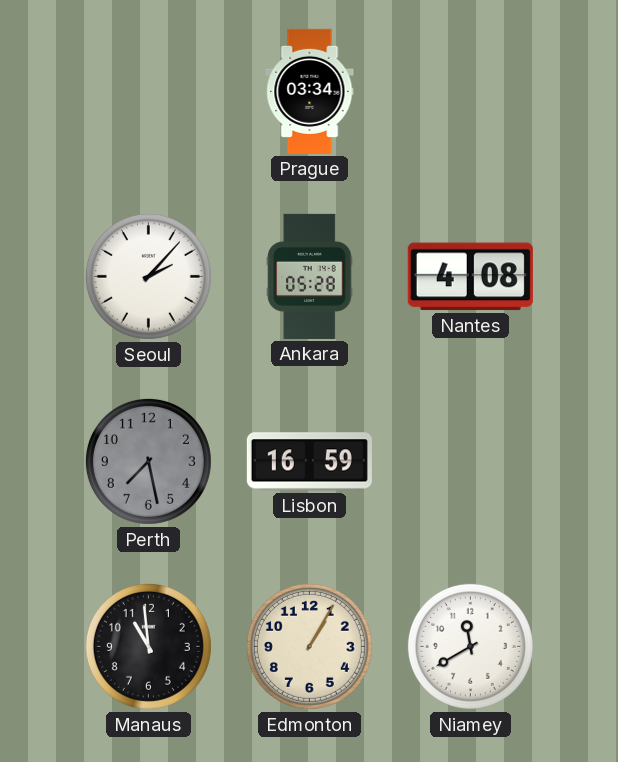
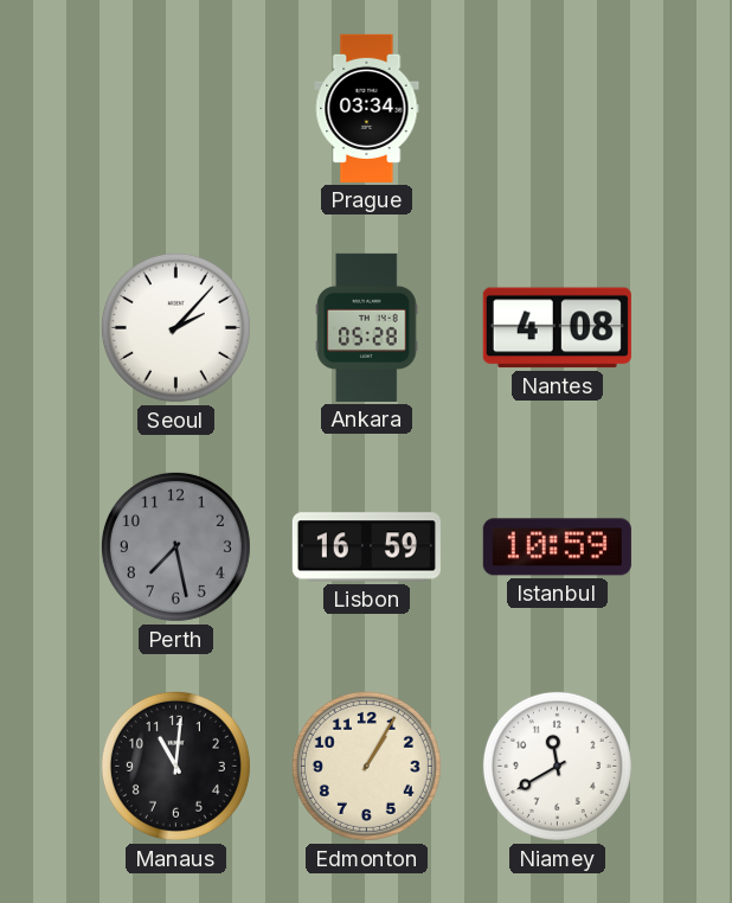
Istanbul: none -> 10:59 (557, 547)
Manaus: 10:59 -> 11:01 (175, 766)
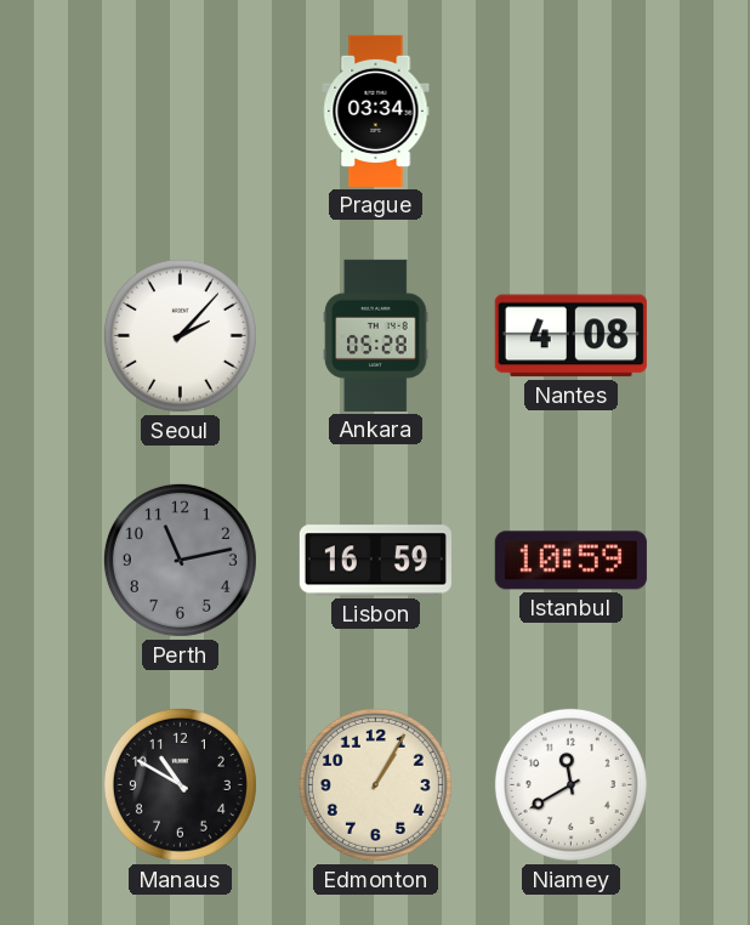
Perth: 7:28 -> 11:13 (180, 560)
Manaus: 11:01 -> 10:50 (180, 784)
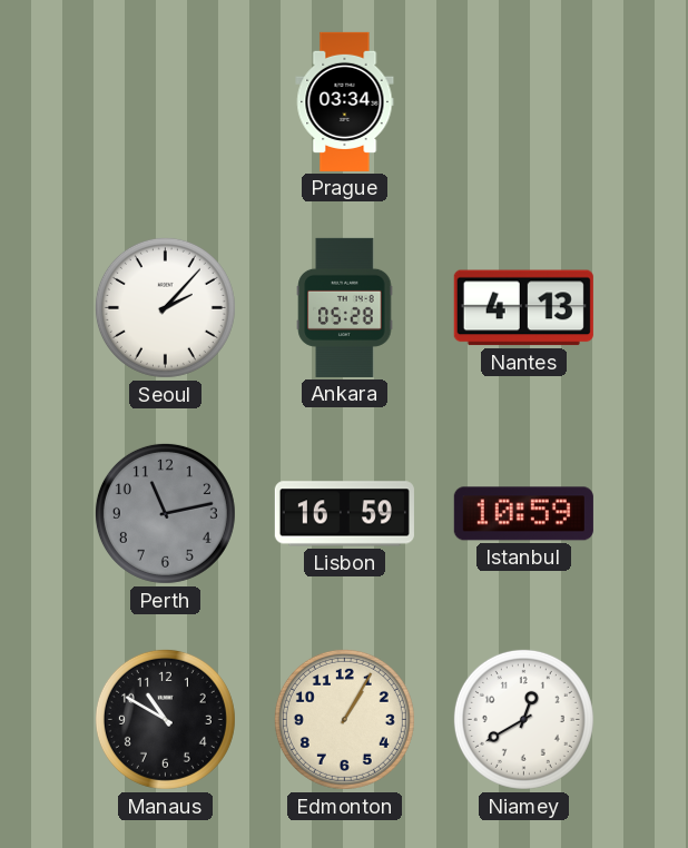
Nantes: 4:08 -> 4:13 (523, 308)
Niamey: 11:40 -> 12:40 (523, 719)
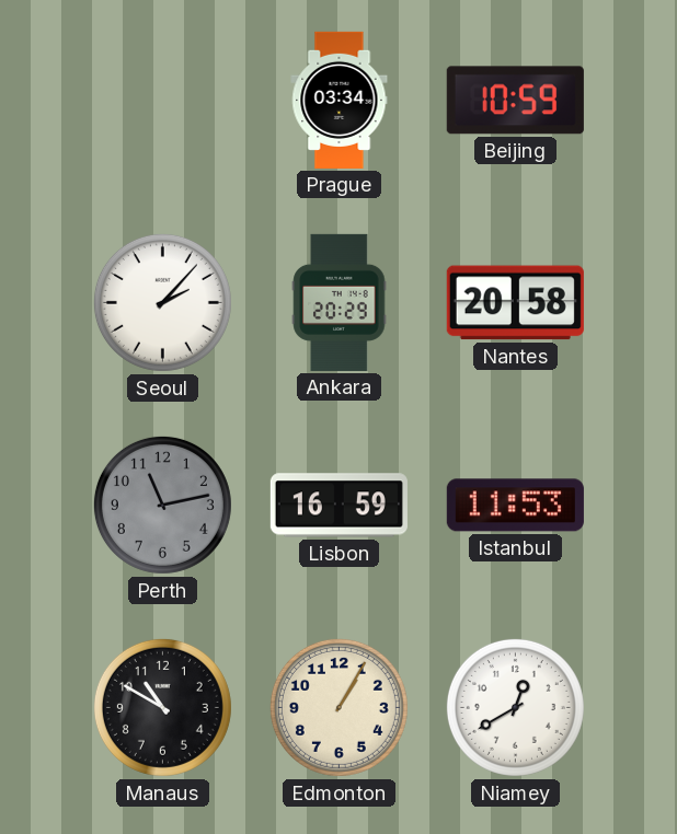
Beijing: none -> 10:59 (515, 101)
Ankara: 05:28 -> 20:29 (340, 302)
Nantes: 4:13 -> 20:58 (515, 303)
Istanbul: 10:59 -> 11:53 (515, 506)
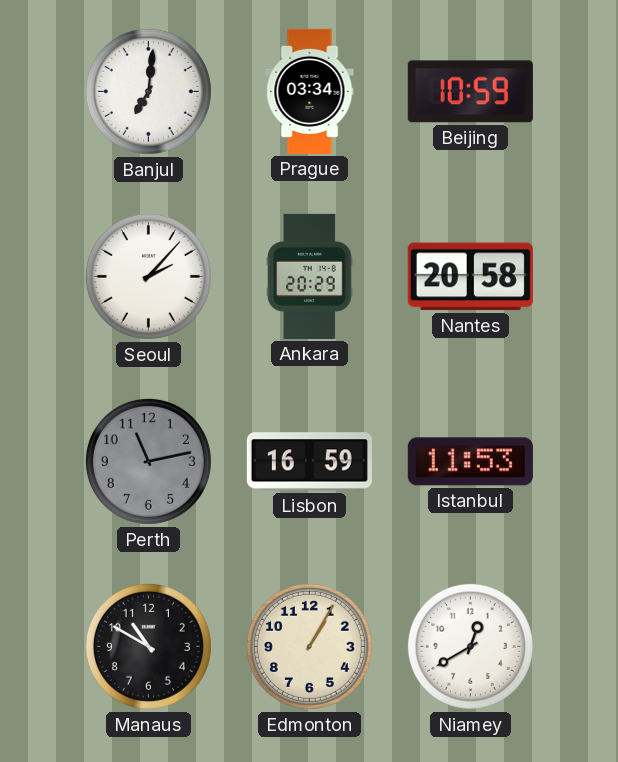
Banjul: none -> 7:01 (148, 91)
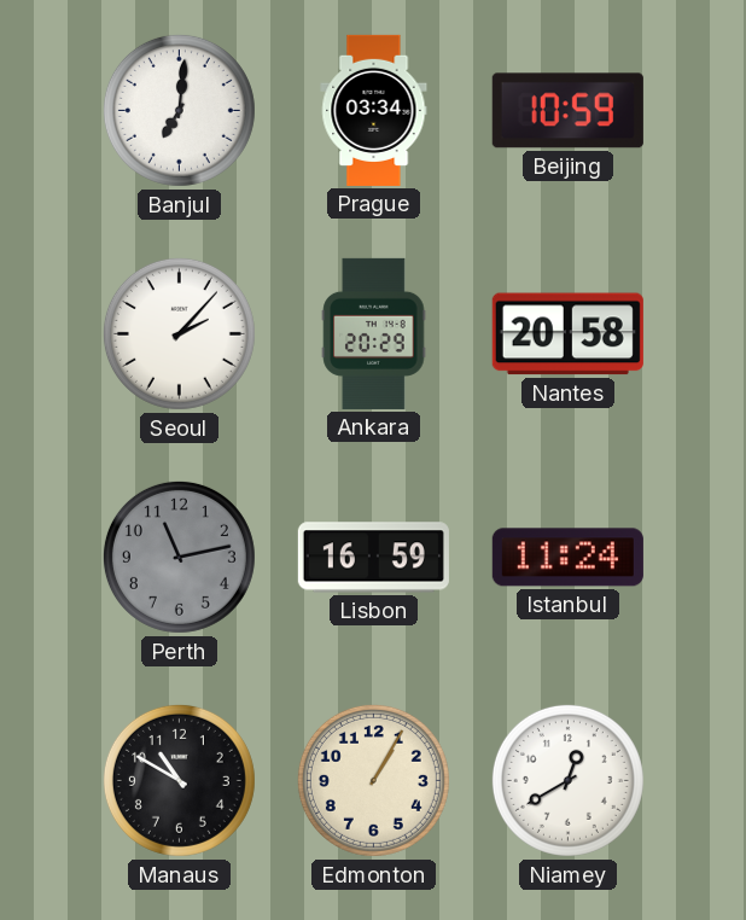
Istanbul: 11:53 -> 11:24 (567, 558)
